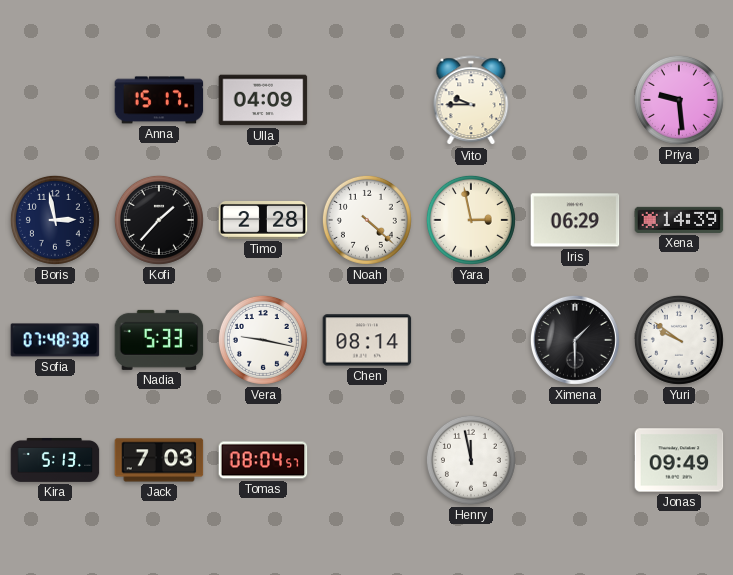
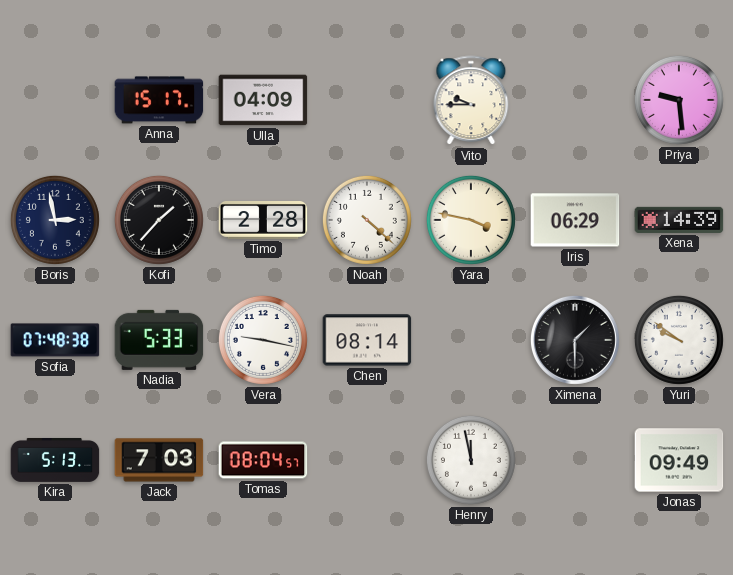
Yara: 2:58 -> 3:47 (471, 220)
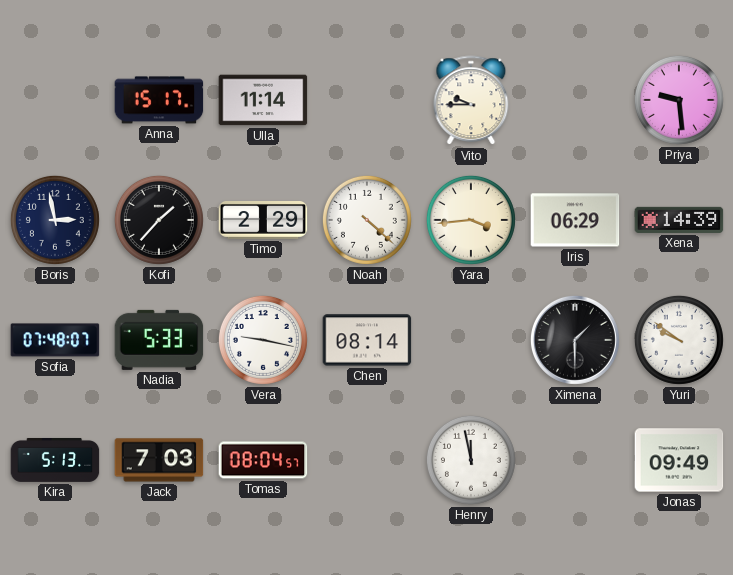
Ulla: 04:09 -> 11:14 (263, 100)
Timo: 2:28 -> 2:29 (263, 221)
Yara: 3:47 -> 3:44 (471, 220)
Sofia: 07:48:38 -> 07:48:07 (55, 340)
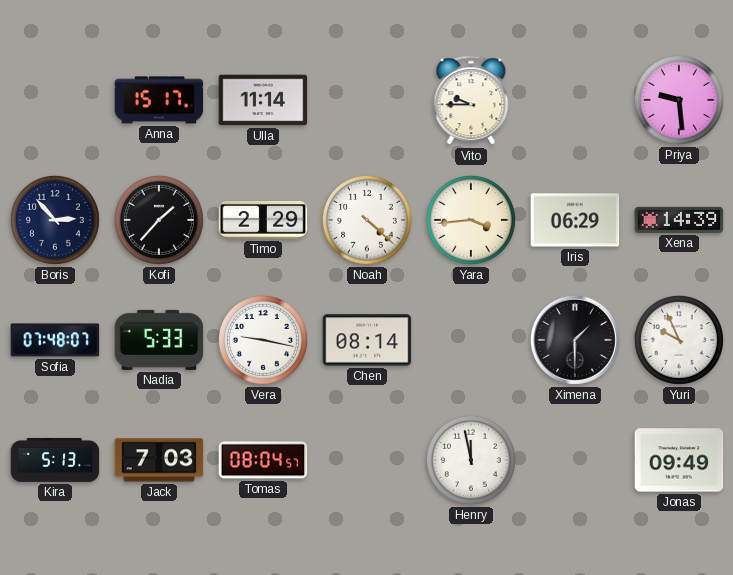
Boris: 2:58 -> 2:53 (55, 220)
Yuri: 9:51 -> 9:56 (679, 340)
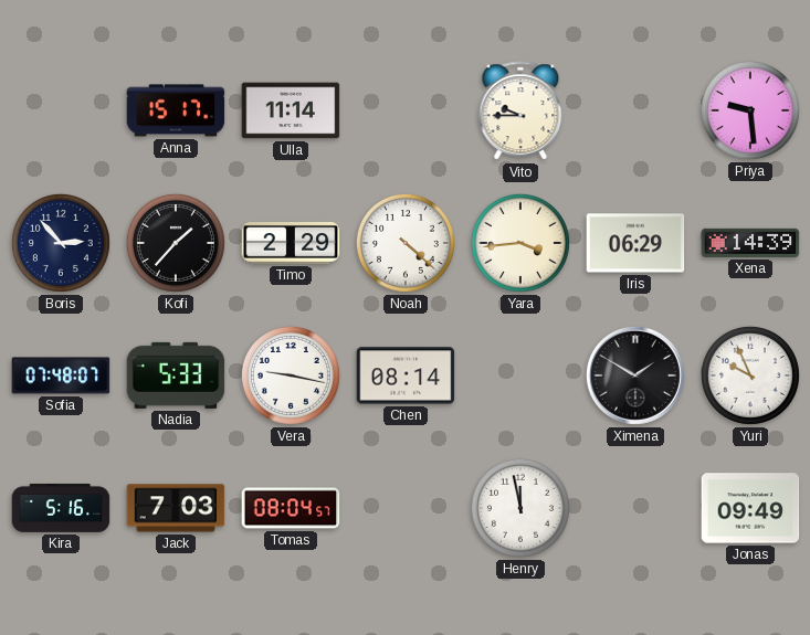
Ximena: 1:30 -> 1:50 (635, 375)
Kira: 5:13 -> 5:16 (61, 508)
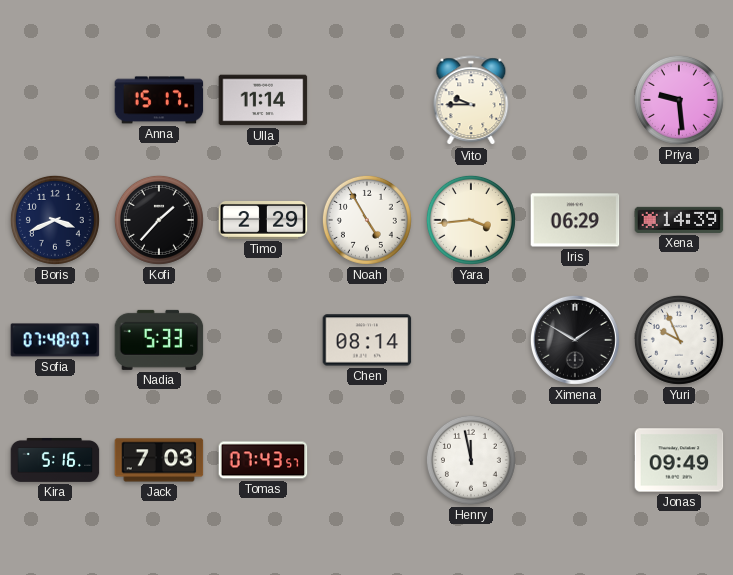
Boris: 2:53 -> 3:41 (55, 220)
Noah: 4:22 -> 4:55 (367, 220)
Vera: 9:17 -> none (291, 375)
Tomas: 08:04 -> 07:43 (263, 460)
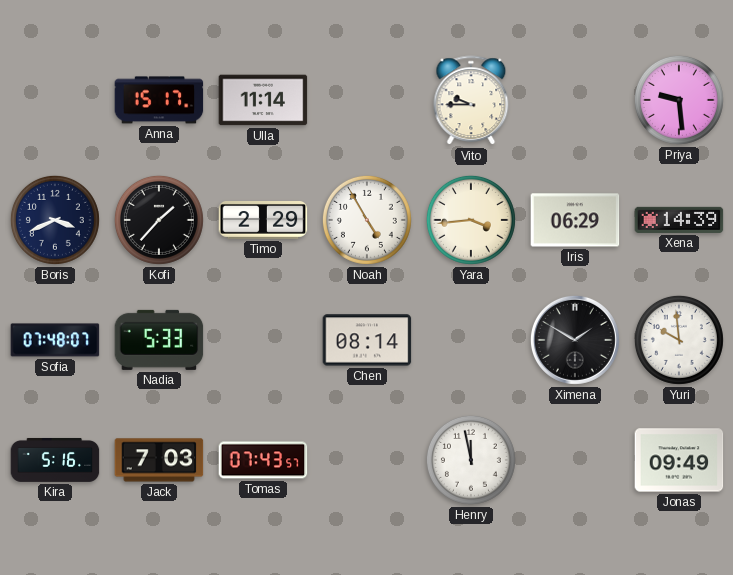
Yuri: 9:56 -> 9:59 (679, 340)
